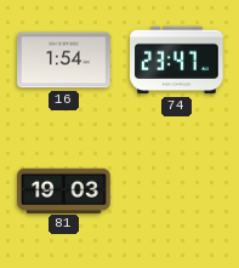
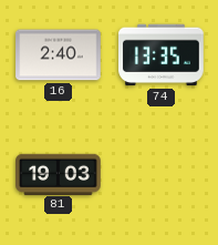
16: 1:54 -> 2:40 (59, 55)
74: 23:47 -> 13:35 (162, 55)
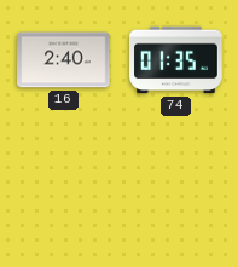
74: 13:35 -> 01:35 (176, 60)
81: 19:03 -> none (59, 174)
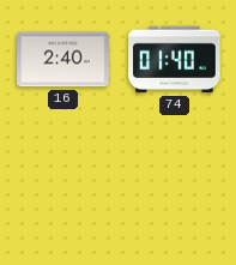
74: 01:35 -> 01:40 (175, 60)
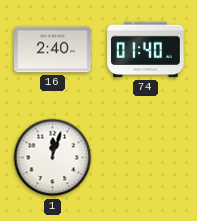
1: none -> 12:03 (53, 158)
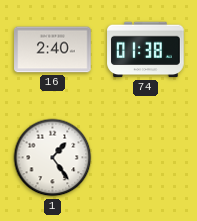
74: 01:40 -> 01:38 (146, 50)
1: 12:03 -> 1:24 (53, 158)
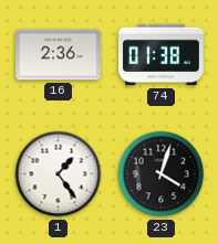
16: 2:40 -> 2:36 (59, 55)
23: none -> 4:03 (162, 174)
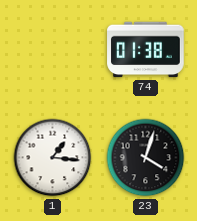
16: 2:36 -> none (59, 55)
1: 1:24 -> 1:16 (53, 158)
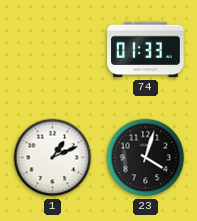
74: 01:38 -> 01:33 (146, 50)
1: 1:16 -> 1:11 (53, 158)
